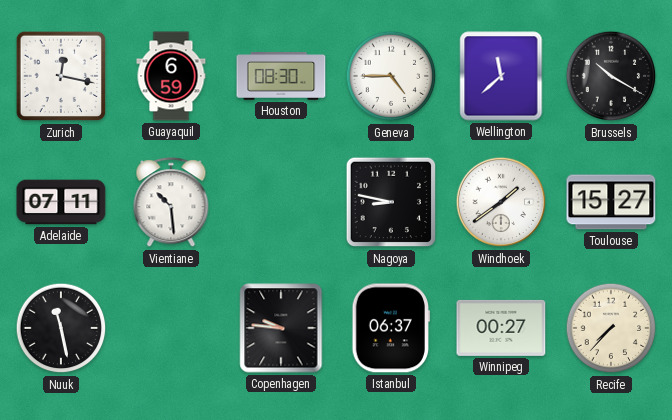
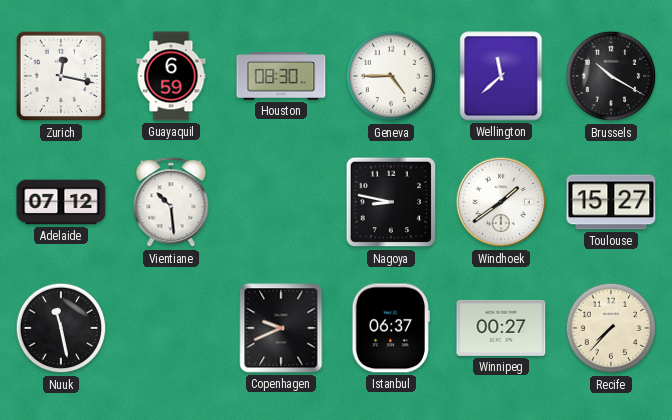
Adelaide: 07:11 -> 07:12 (61, 202)
Copenhagen: 9:46 -> 9:41 (281, 328)
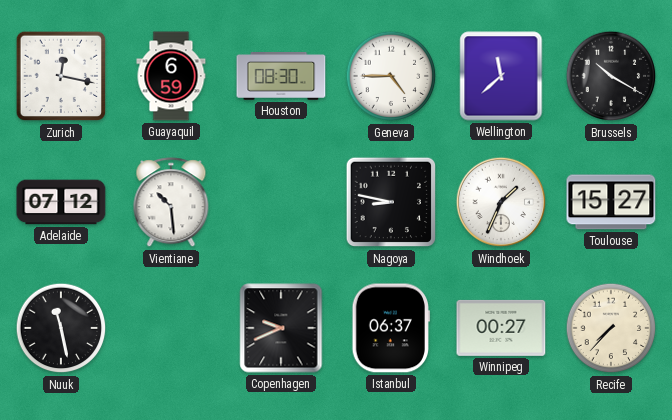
Windhoek: 1:39 -> 1:34 (501, 202)
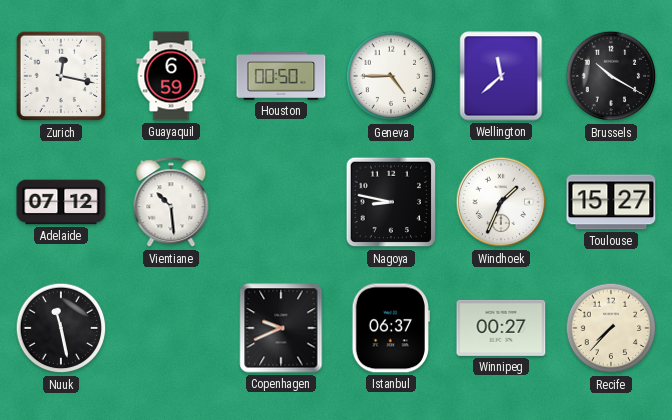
Houston: 08:30 -> 00:50 (281, 77)
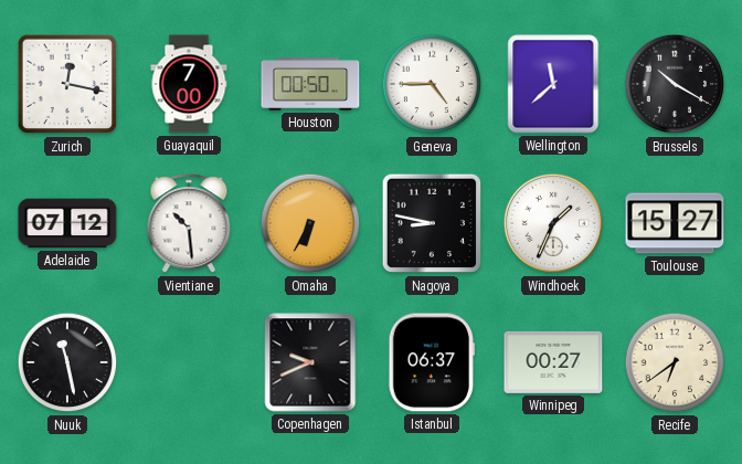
Guayaquil: 6:59 -> 7:00 (189, 84)
Omaha: none -> 6:35 (310, 223)
Recife: 7:37 -> 6:39 (675, 362)
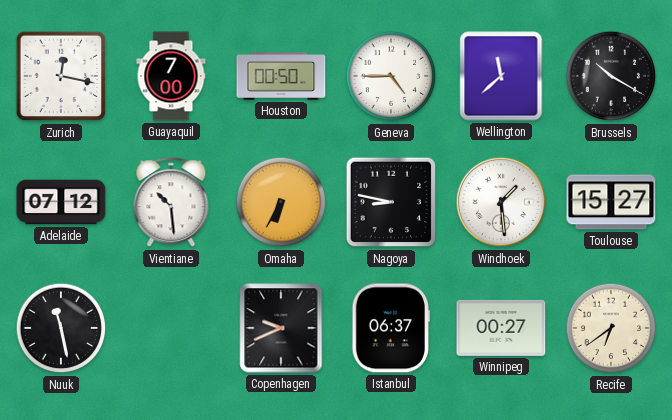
Windhoek: 1:34 -> 1:29 (501, 202)
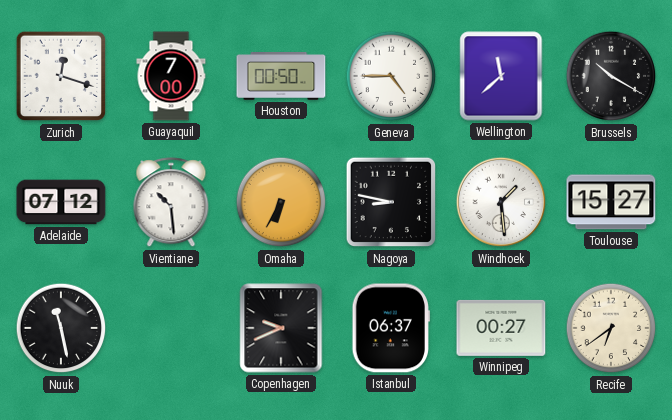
Zurich: 12:17 -> 12:18 (61, 76)
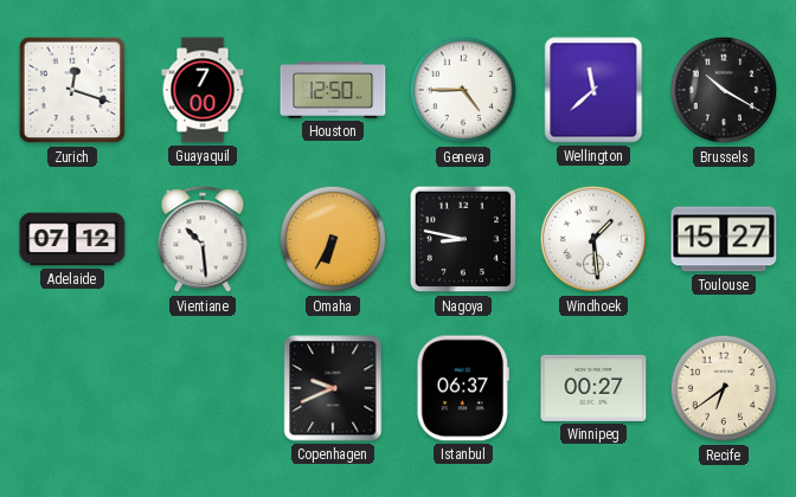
Houston: 00:50 -> 12:50 (333, 91)
Nuuk: 11:28 -> none (61, 328)
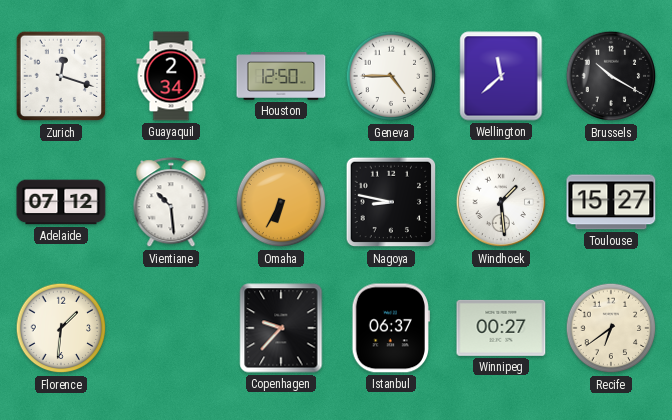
Guayaquil: 7:00 -> 2:34 (171, 76)
Florence: none -> 1:31 (61, 328)
Copenhagen: 9:41 -> 9:37 (281, 328)
